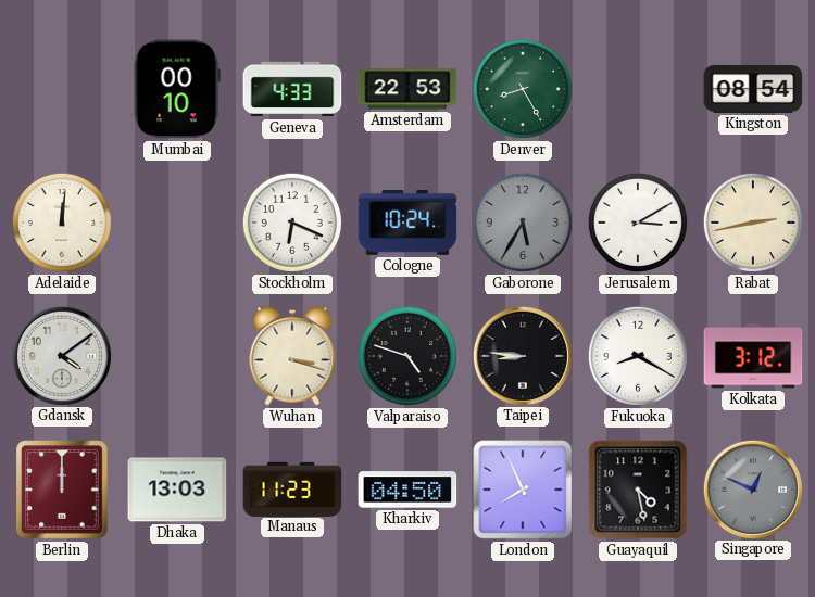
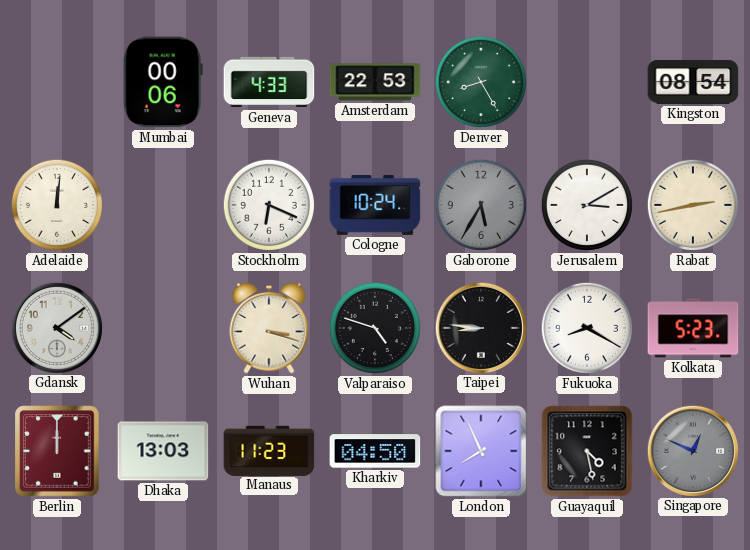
Mumbai: 00:10 -> 00:06 (163, 82)
Kolkata: 3:12 -> 5:23 (693, 328)
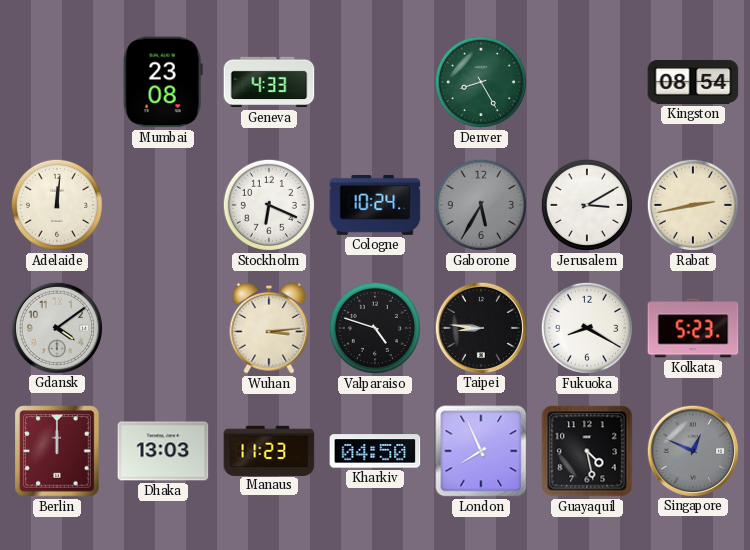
Mumbai: 00:06 -> 23:08 (163, 82)
Amsterdam: 22:53 -> none (375, 82)
Wuhan: 3:18 -> 3:14 (269, 328)
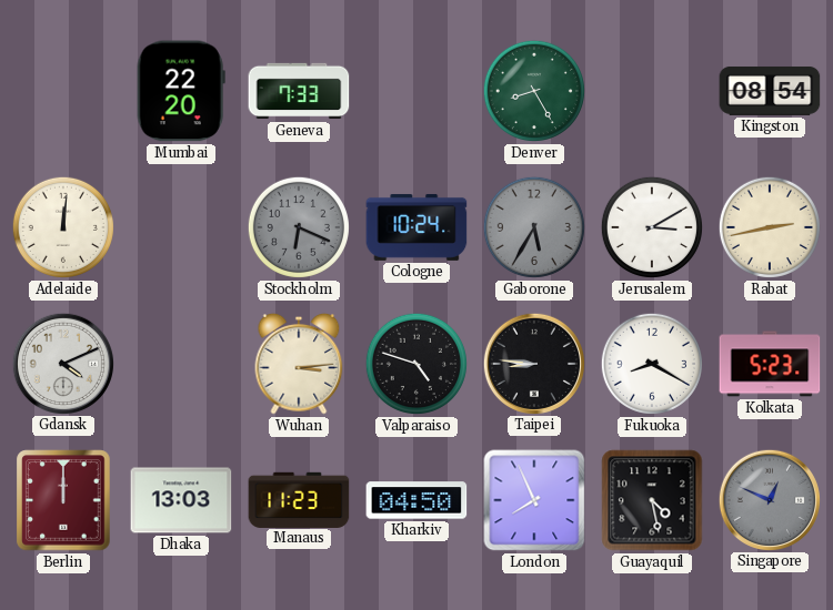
Mumbai: 23:08 -> 22:20 (181, 91)
Geneva: 4:33 -> 7:33 (299, 91)
Stockholm dial: white -> grey (299, 227)
Gdansk: 4:09 -> 4:11 (62, 363)
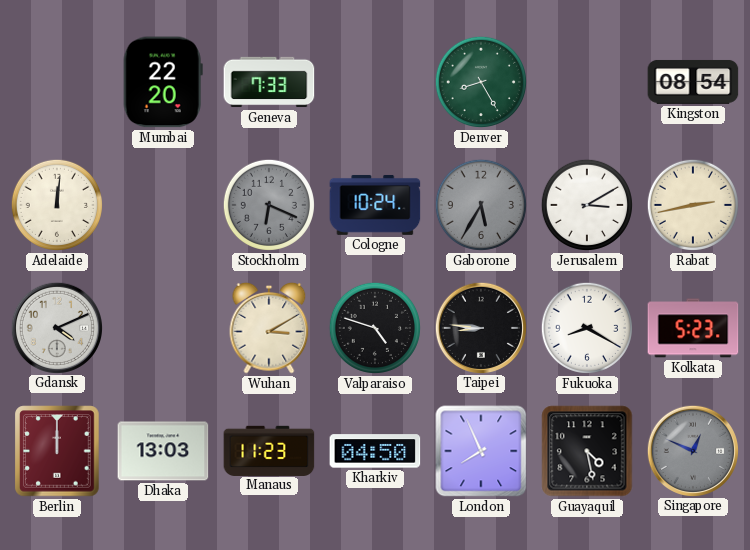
Wuhan: 3:14 -> 3:10 (269, 328)
